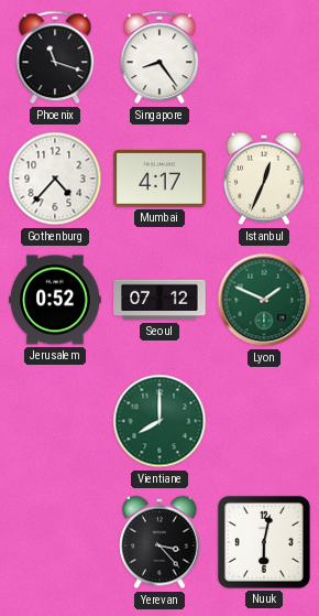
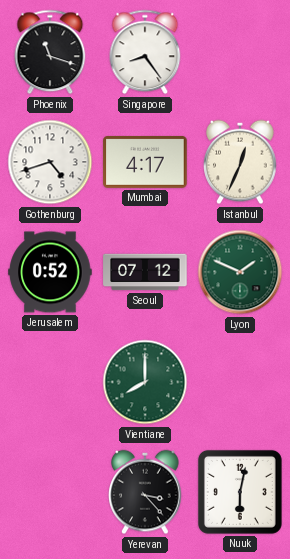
Gothenburg: 4:37 -> 4:42 (50, 162)
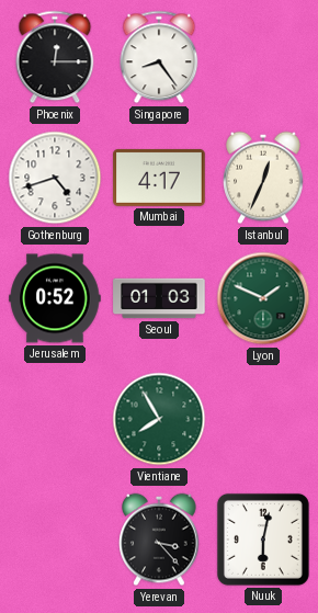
Phoenix: 11:18 -> 12:15 (55, 57)
Seoul: 07:12 -> 01:03 (159, 298)
Vientiane: 8:00 -> 7:55 (159, 419)
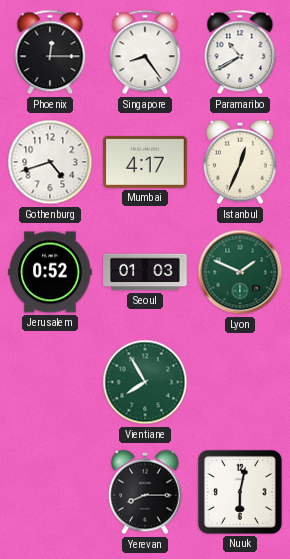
Paramaribo: none -> 10:40 (240, 52)
Yerevan: 3:23 -> 8:15 (145, 492)
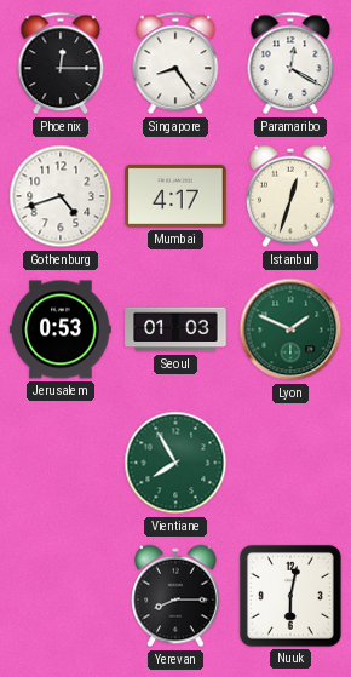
Paramaribo: 10:40 -> 12:20 (290, 63)
Istanbul: 12:34 -> 12:33 (290, 196)
Jerusalem: 0:52 -> 0:53 (61, 329)
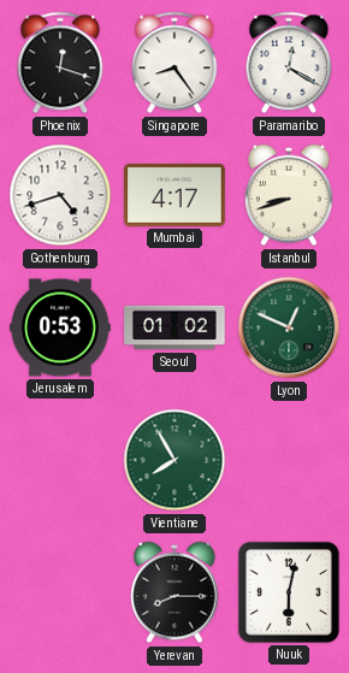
Phoenix: 12:15 -> 12:18 (60, 63)
Istanbul: 12:33 -> 8:42 (289, 195)
Seoul: 01:03 -> 01:02 (174, 327)
Lyon: 1:49 -> 12:49 (289, 327)
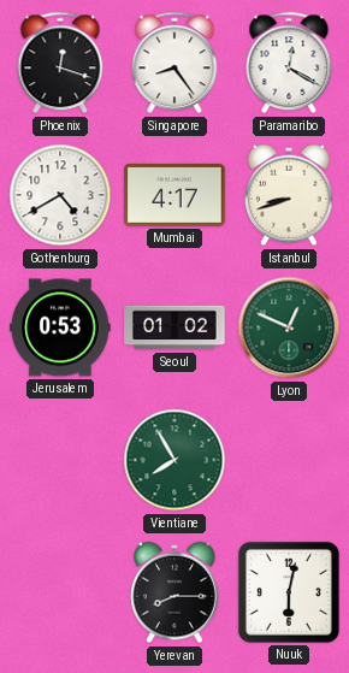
Gothenburg: 4:42 -> 4:40 (60, 195)
